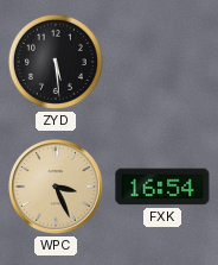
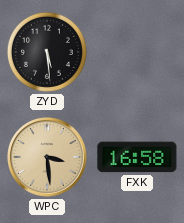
WPC: 3:26 -> 3:29 (47, 157)
FXK: 16:54 -> 16:58 (137, 157)
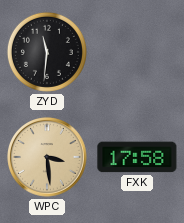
ZYD: 5:29 -> 11:31 (47, 52)
FXK: 16:58 -> 17:58 (137, 157)
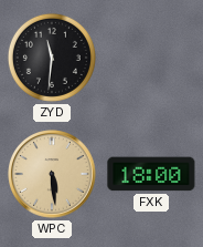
WPC: 3:29 -> 5:29 (52, 174)
FXK: 17:58 -> 18:00 (151, 174)
